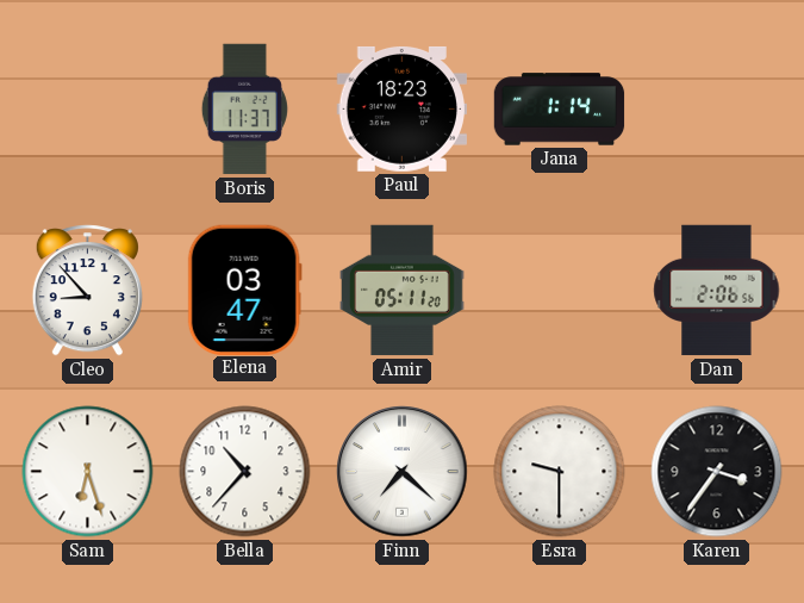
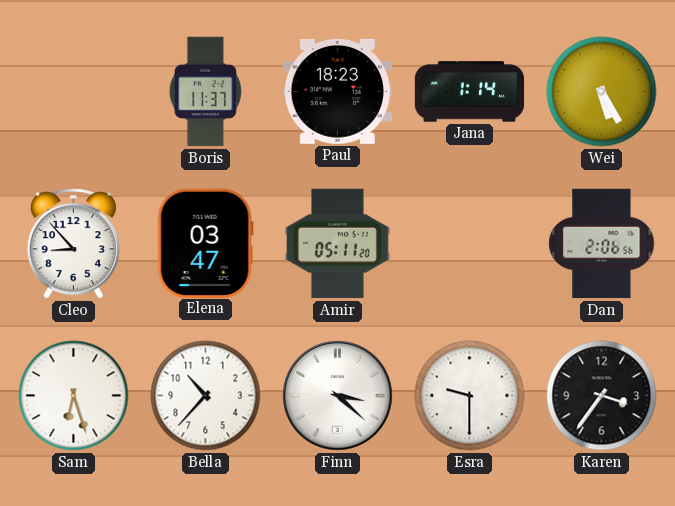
Wei: none -> 5:25 (602, 92)
Finn: 7:22 -> 3:22 (338, 396)
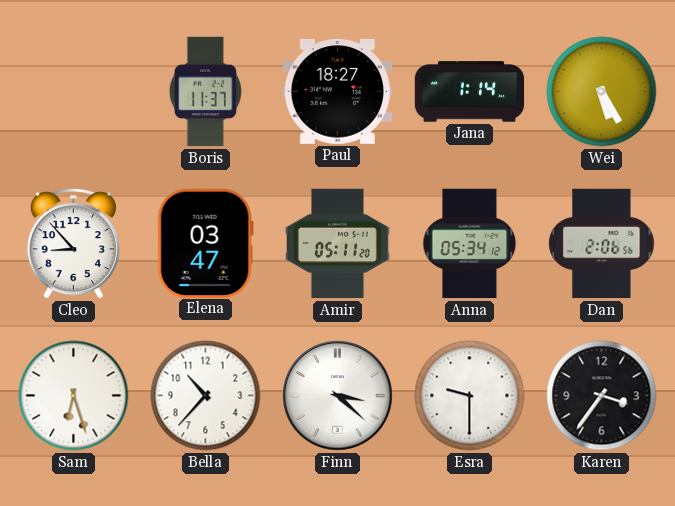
Paul: 18:23 -> 18:27 (337, 91)
Anna: none -> 05:34 (470, 244)
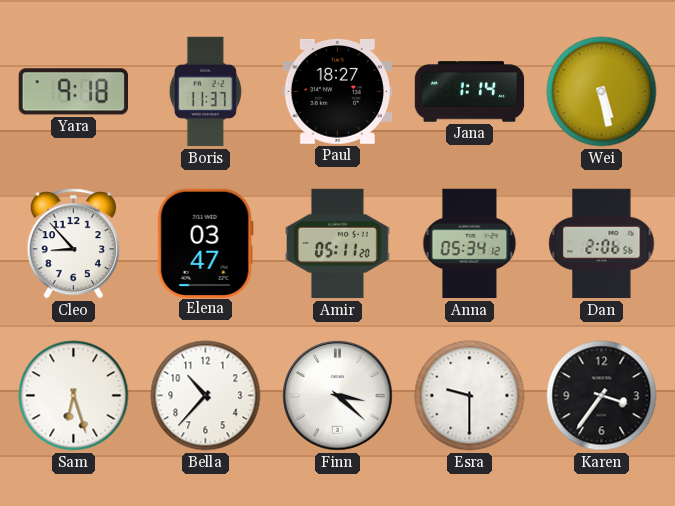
Yara: none -> 9:18 (73, 92)
Wei: 5:25 -> 5:28 (602, 92)
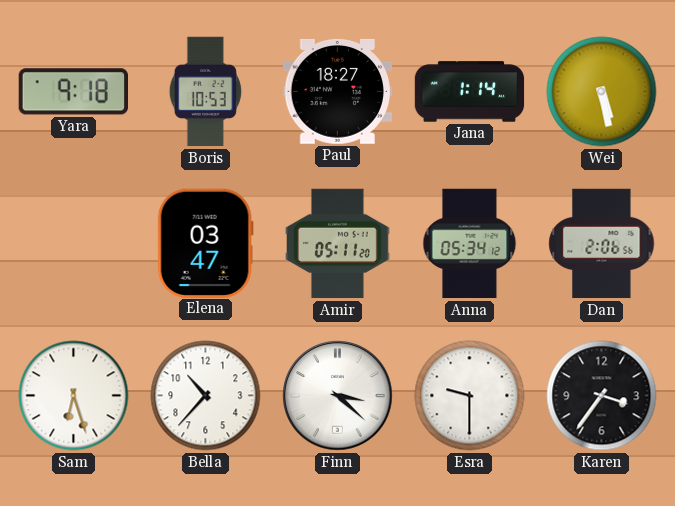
Boris: 11:37 -> 10:53 (205, 92)
Cleo: 8:53 -> none (73, 244)
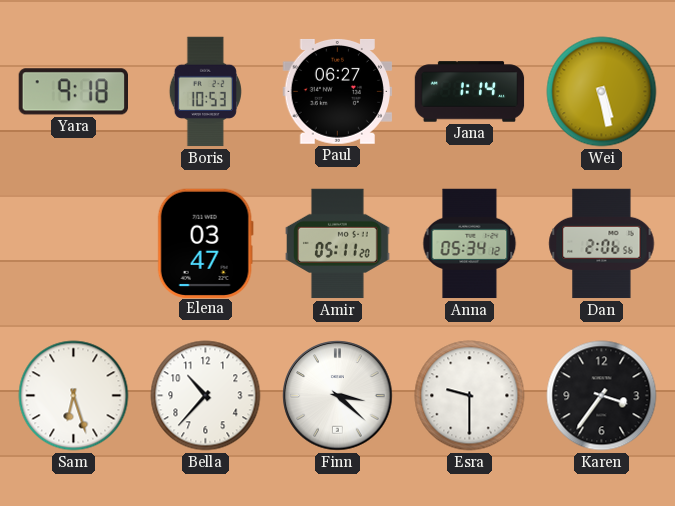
Paul: 18:27 -> 06:27 (337, 91)
